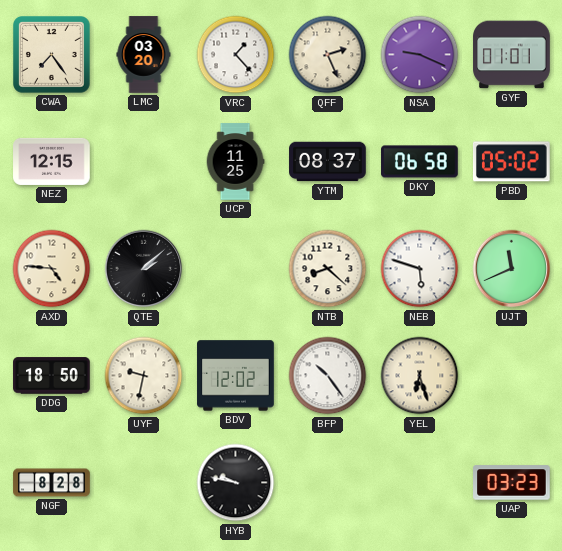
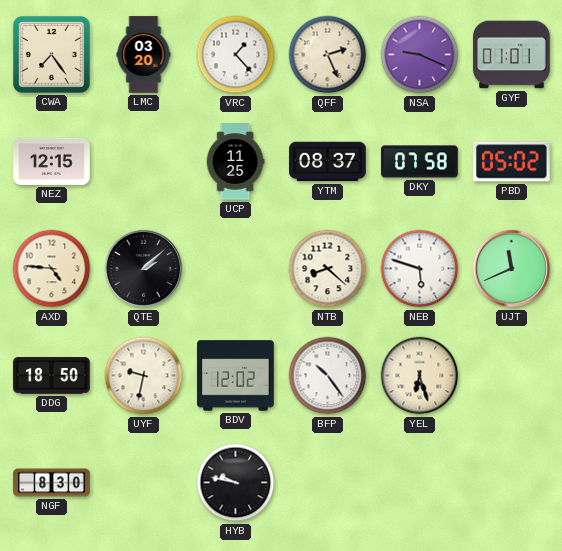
DKY: 06:58 -> 07:58 (420, 162)
NGF: 8:28 -> 8:30 (52, 483)
UAP: 03:23 -> none (512, 483)
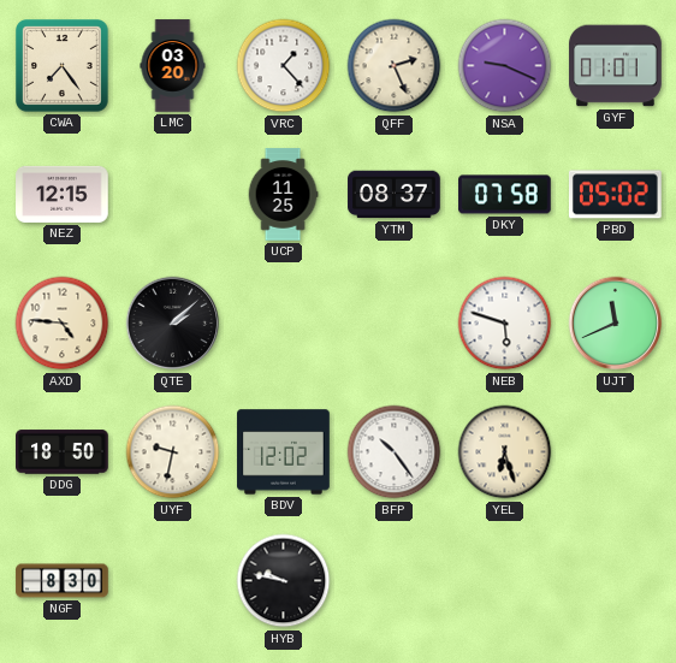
NTB: 8:22 -> none (328, 269)
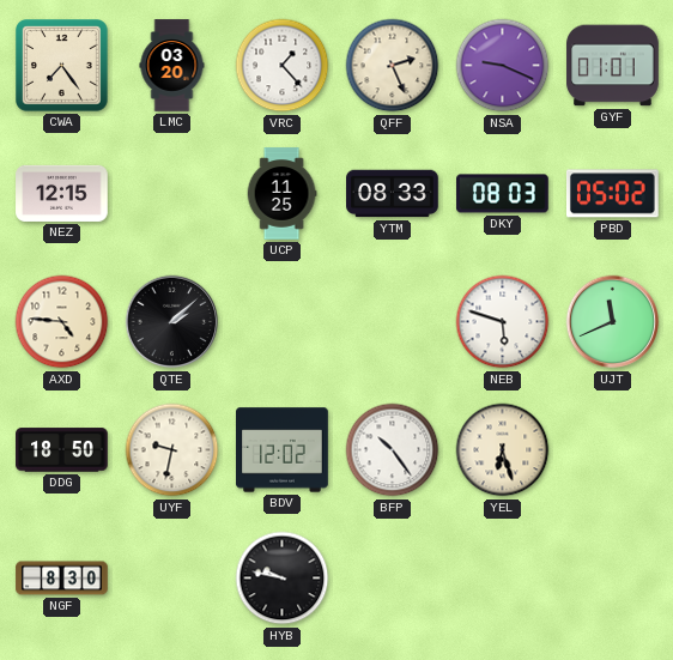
YTM: 08:37 -> 08:33 (393, 194)
DKY: 07:58 -> 08:03 (503, 194)
